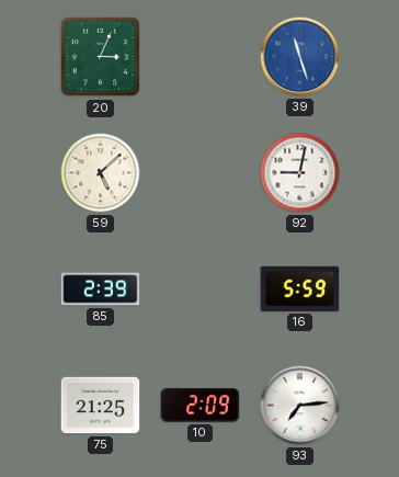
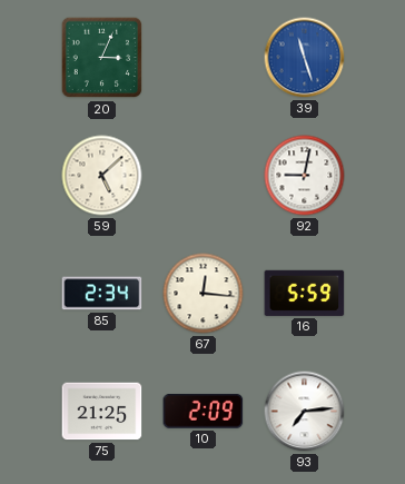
85: 2:39 -> 2:34 (102, 294)
67: none -> 12:16 (204, 294)
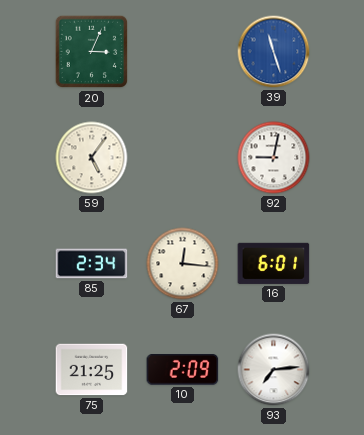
59: 5:08 -> 5:06 (92, 158)
16: 5:59 -> 6:01 (274, 263)
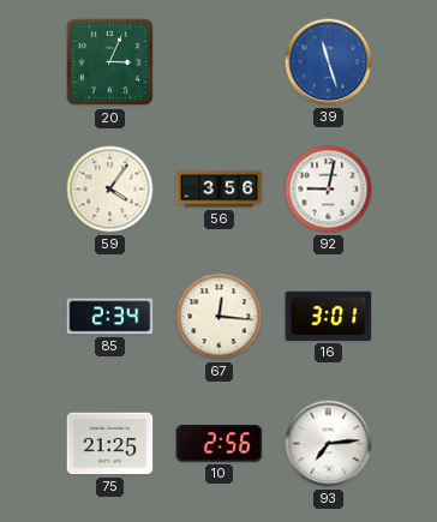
59: 5:06 -> 4:06 (110, 190)
56: none -> 3:56 (220, 190)
16: 6:01 -> 3:01 (329, 316)
10: 2:09 -> 2:56 (220, 444)
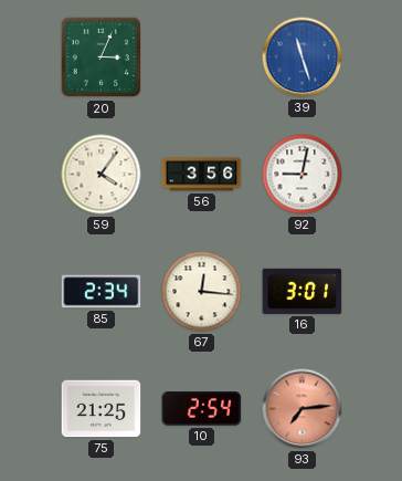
10: 2:56 -> 2:54 (202, 409)
93 dial: white -> salmon (303, 409)
